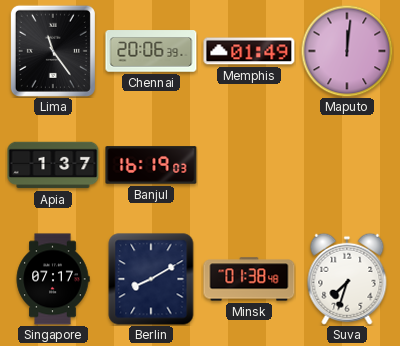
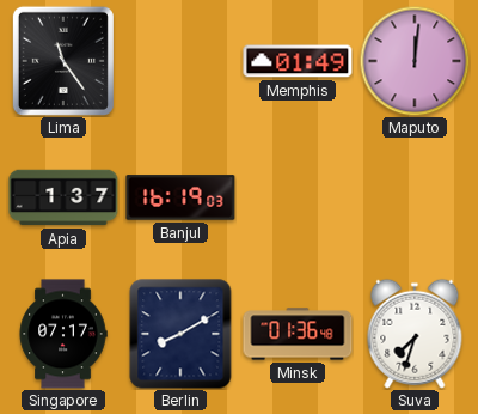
Chennai: 20:06 -> none (151, 51)
Minsk: 01:38 -> 01:36 (298, 334)
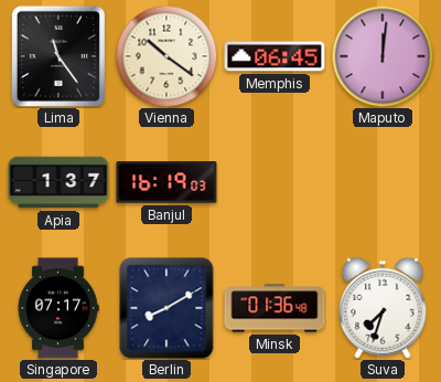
Vienna: none -> 10:21 (166, 56)
Memphis: 01:49 -> 06:45 (275, 56)
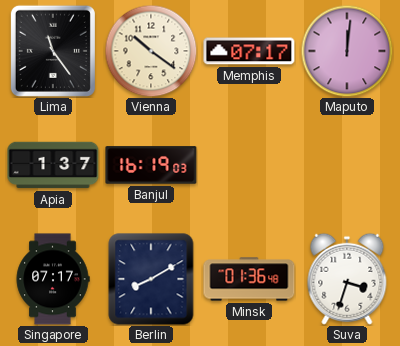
Memphis: 06:45 -> 07:17 (249, 51)
Suva: 7:33 -> 3:33 (347, 279)
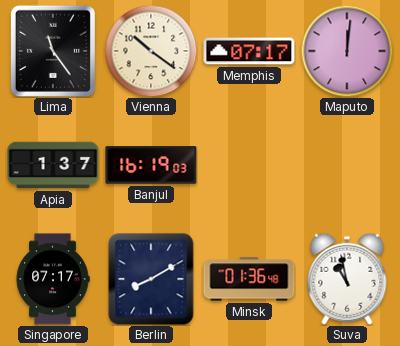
Suva: 3:33 -> 10:58 (347, 279)
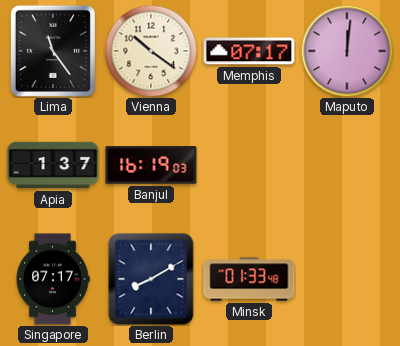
Minsk: 01:36 -> 01:33 (249, 279)
Suva: 10:58 -> none (347, 279)
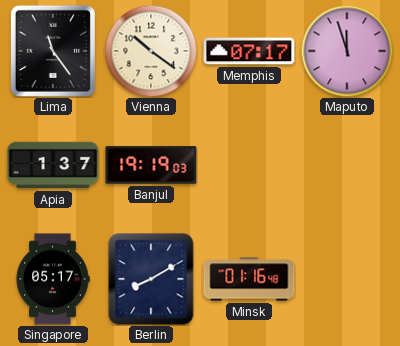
Maputo: 12:01 -> 11:57 (347, 51)
Banjul: 16:19 -> 19:19 (151, 165)
Singapore: 07:17 -> 05:17 (53, 279)
Minsk: 01:33 -> 01:16 (249, 279)
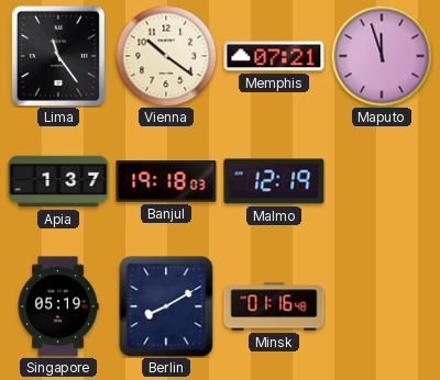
Memphis: 07:17 -> 07:21 (274, 56)
Banjul: 19:19 -> 19:18 (166, 181)
Malmo: none -> 12:19 (274, 181)
Singapore: 05:17 -> 05:19 (58, 306)
